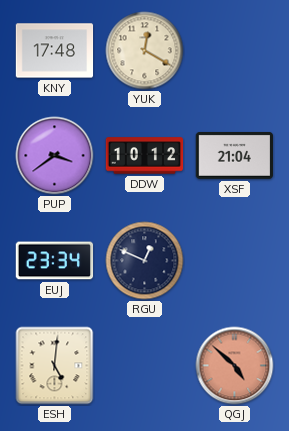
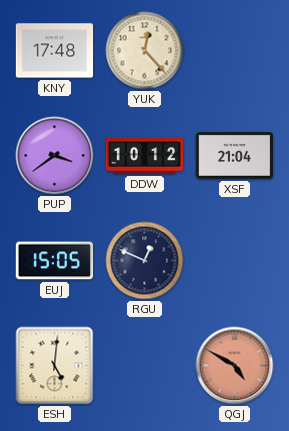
YUK: 12:20 -> 12:23 (145, 51)
EUJ: 23:34 -> 15:05 (55, 261)
QGJ: 4:52 -> 4:50 (235, 366)
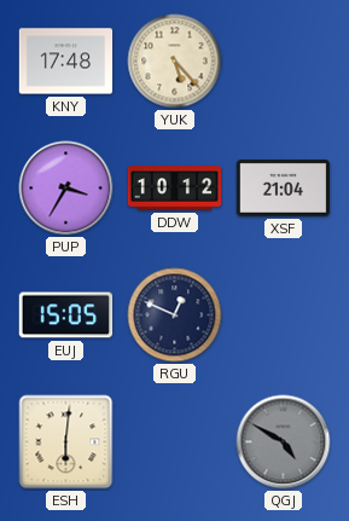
YUK: 12:23 -> 5:23 (175, 62)
PUP: 3:39 -> 3:35 (66, 189)
ESH: 5:01 -> 6:01 (66, 442)
QGJ dial: salmon -> grey (284, 442)
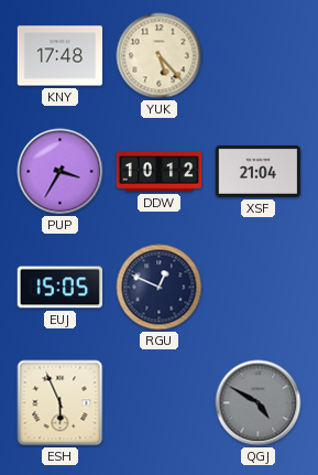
ESH: 6:01 -> 5:56 (61, 403)
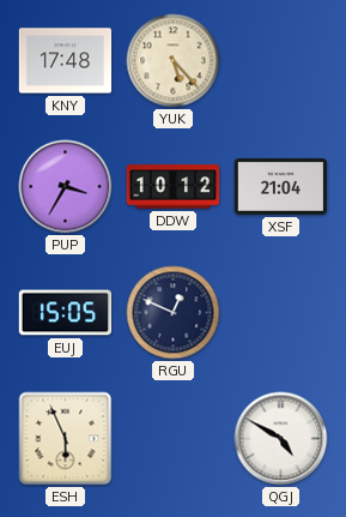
QGJ dial: grey -> white (281, 439)
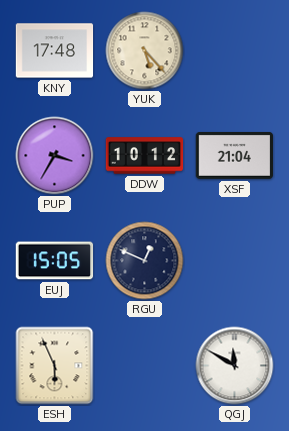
QGJ: 4:50 -> 11:50 (235, 366)
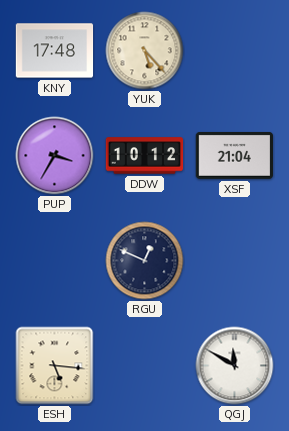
EUJ: 15:05 -> none (55, 261)
ESH: 5:56 -> 5:16 (55, 366)
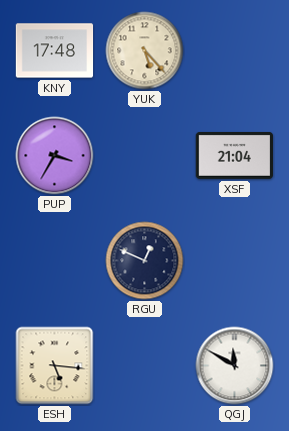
DDW: 10:12 -> none (145, 156)
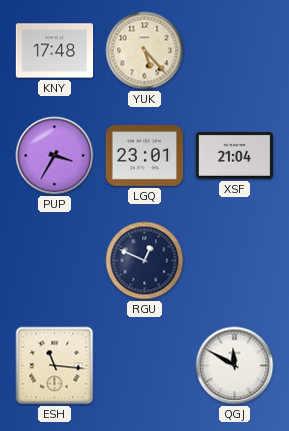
LGQ: none -> 23:01 (145, 156)
ESH: 5:16 -> 11:16 (55, 366)
